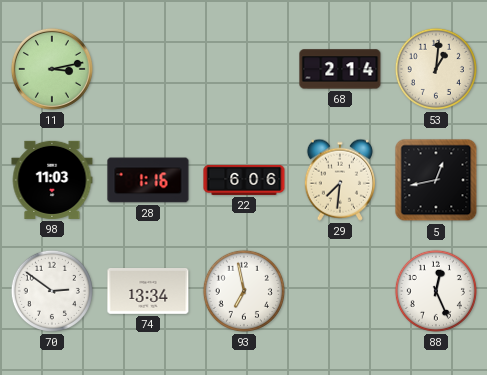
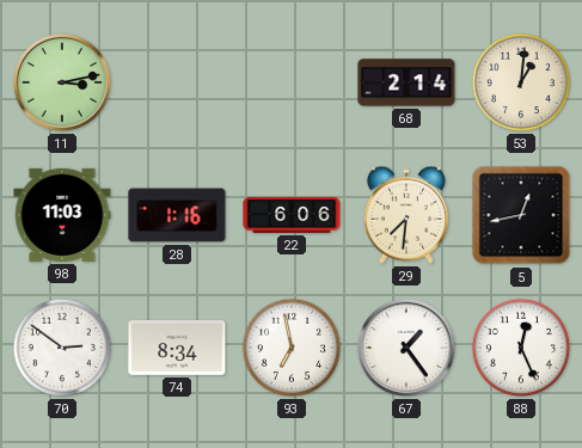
74: 13:34 -> 8:34 (177, 349)
67: none -> 1:24 (406, 348)
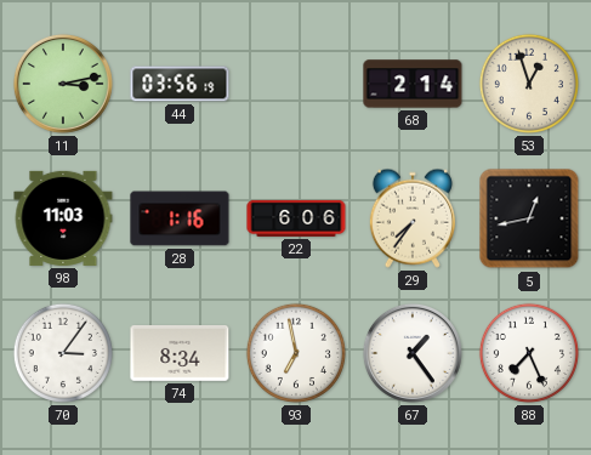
44: none -> 03:56 (180, 84)
53: 1:01 -> 12:57 (529, 84)
29: 7:31 -> 7:36 (413, 218)
70: 2:51 -> 3:06 (63, 353)
88: 12:26 -> 7:26 (529, 353)
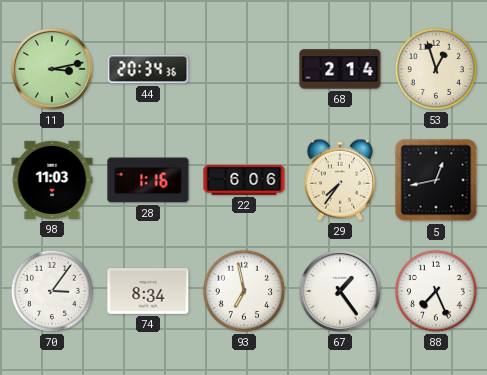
44: 03:56 -> 20:34 (148, 69)
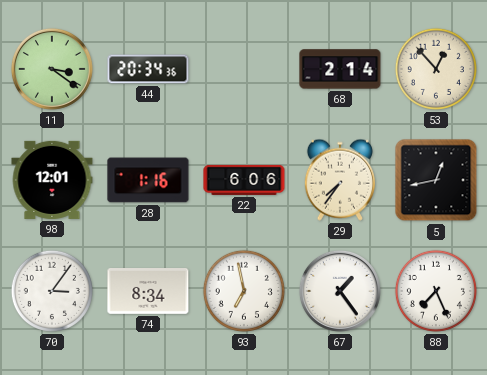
11: 3:13 -> 3:21 (52, 69)
53: 12:57 -> 12:53 (436, 69)
98: 11:03 -> 12:01 (52, 180)
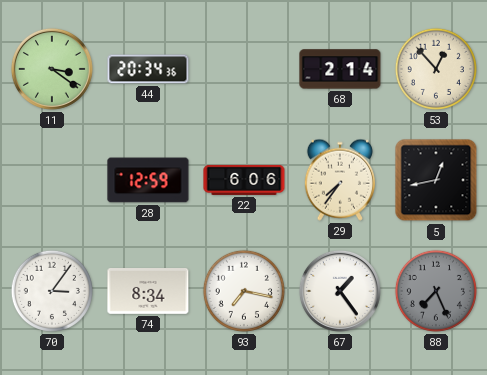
98: 12:01 -> none (52, 180)
28: 1:16 -> 12:59 (148, 180)
93: 6:58 -> 7:17 (244, 291)
88 dial: white -> grey (436, 291)
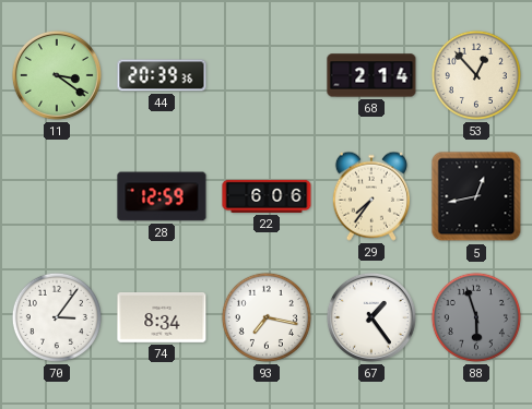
44: 20:34 -> 20:39 (162, 75)
88: 7:26 -> 5:57 (476, 317)
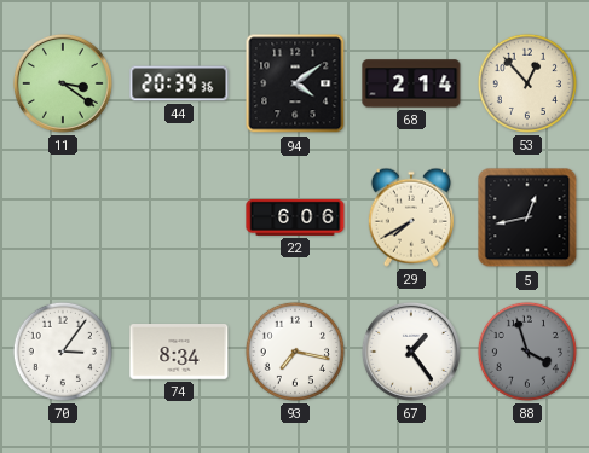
94: none -> 4:09 (295, 83)
28: 12:59 -> none (162, 196)
29: 7:36 -> 7:40 (411, 217)
88: 5:57 -> 3:57 (527, 352)
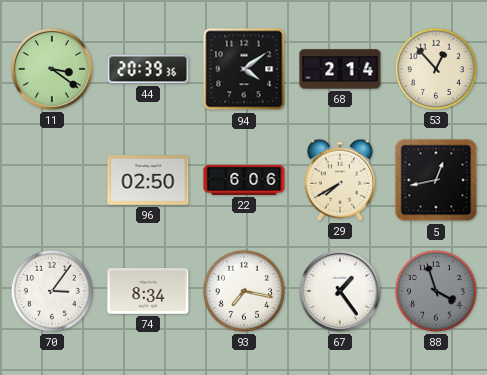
96: none -> 02:50 (148, 180)
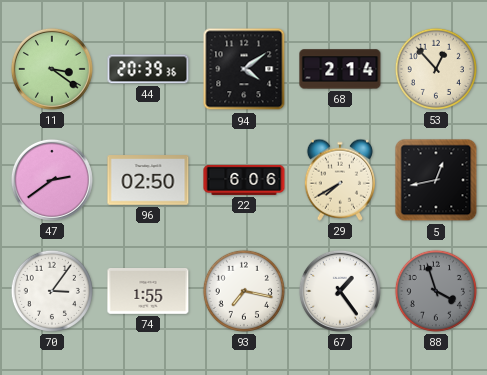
47: none -> 2:39 (52, 180)
74: 8:34 -> 1:55 (148, 292)
